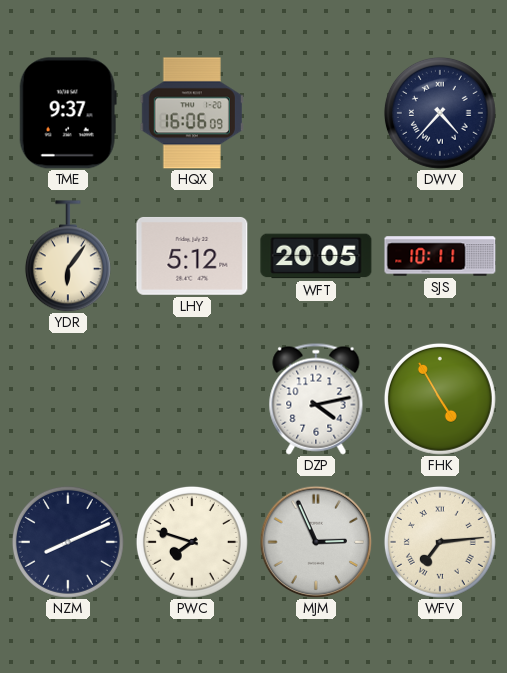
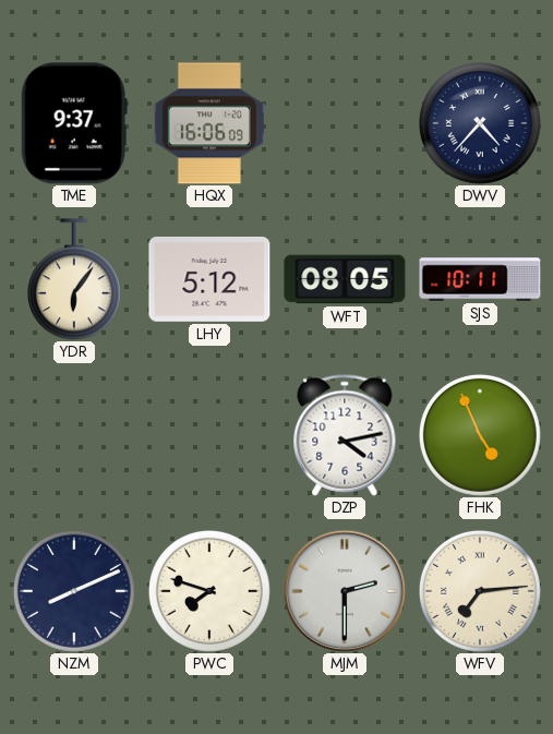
WFT: 20:05 -> 08:05 (345, 279)
FHK: 4:55 -> 4:56 (480, 435)
MJM: 2:56 -> 2:30 (345, 591)
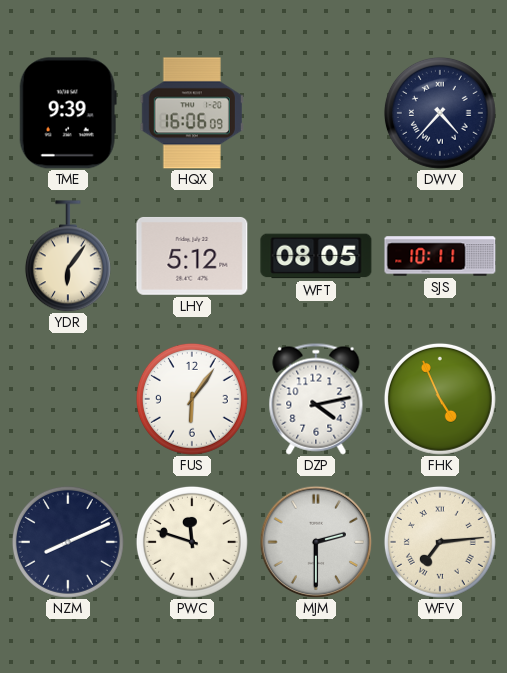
TME: 9:37 -> 9:39 (68, 113)
FUS: none -> 6:06 (192, 399)
PWC: 7:48 -> 11:48 (192, 542)
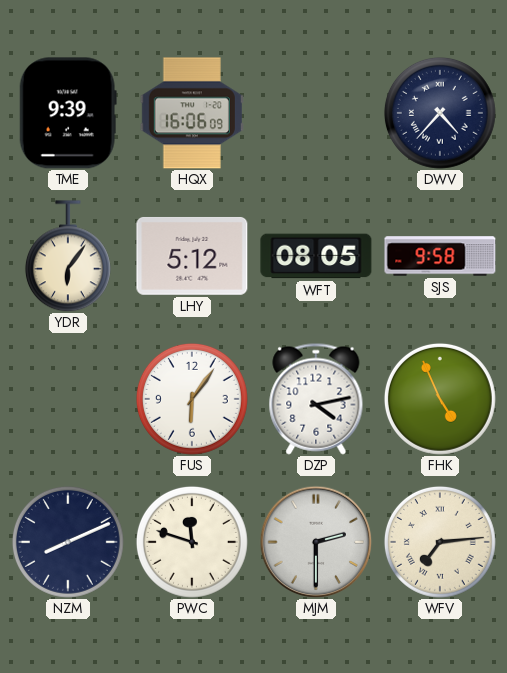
SJS: 10:11 -> 9:58 (440, 256)
